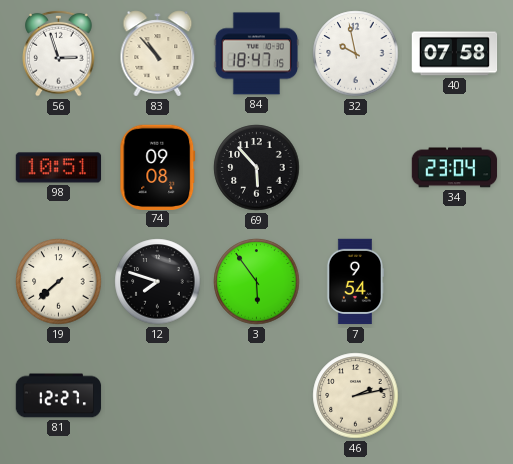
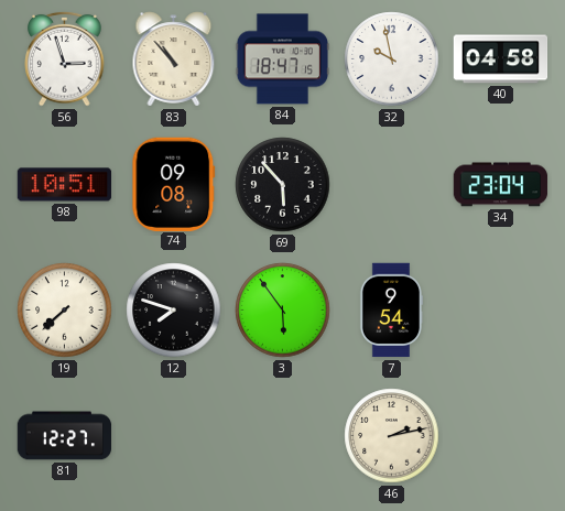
40: 07:58 -> 04:58 (501, 59)
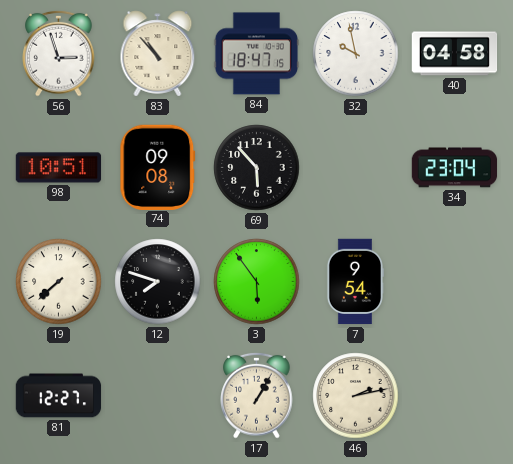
17: none -> 1:05 (257, 395)
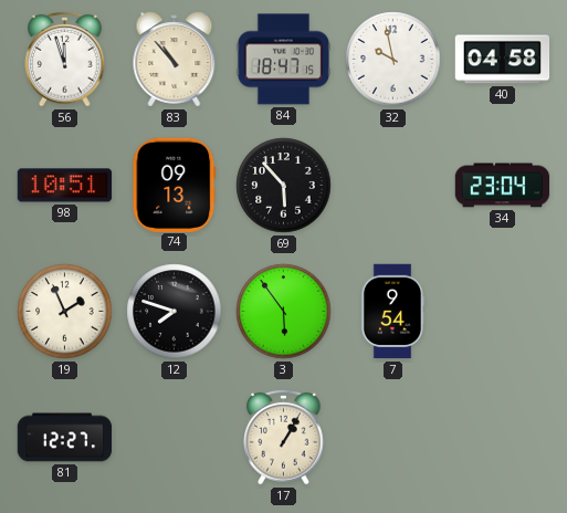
56: 2:57 -> 11:57 (65, 59)
74: 09:08 -> 09:13 (175, 185)
19: 7:38 -> 1:56 (65, 312)
46: 2:13 -> none (356, 396)
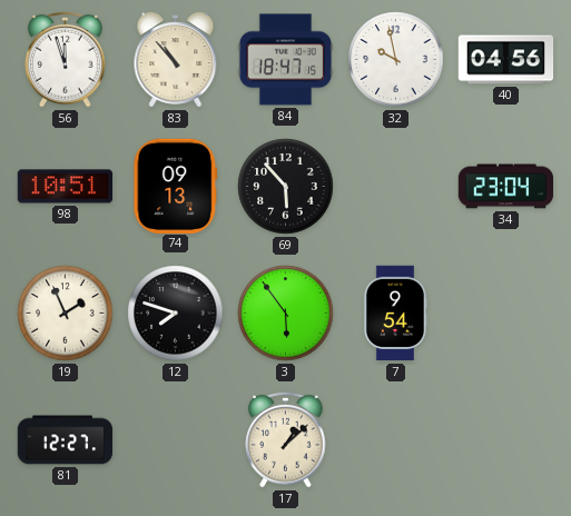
40: 04:58 -> 04:56 (506, 60)
17: 1:05 -> 1:08 (286, 439)
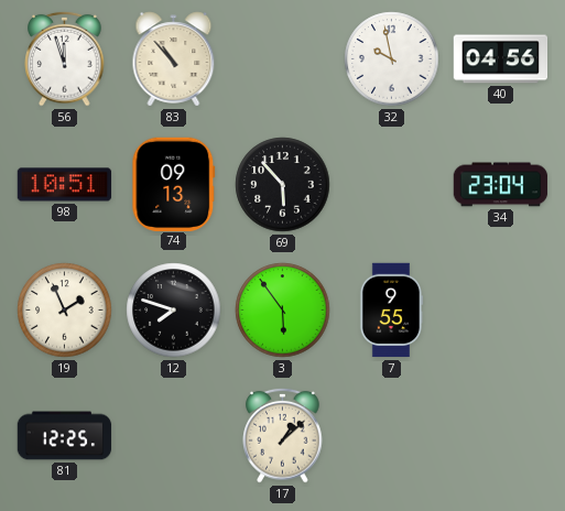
84: 18:47 -> none (286, 60)
7: 9:54 -> 9:55 (391, 311)
81: 12:27 -> 12:25 (65, 436)
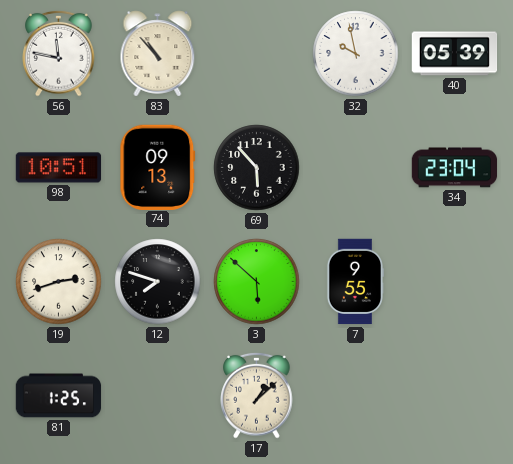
56: 11:57 -> 11:47 (59, 53)
40: 04:56 -> 05:39 (455, 54)
19: 1:56 -> 2:42 (59, 282)
3: 5:54 -> 5:52 (257, 282)
81: 12:25 -> 1:25 (59, 396)
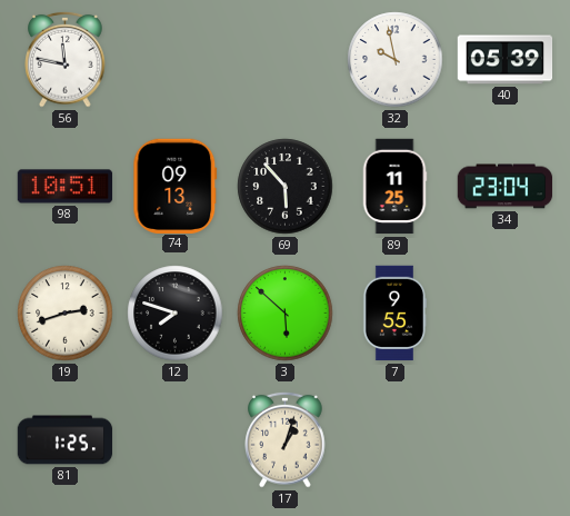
83: 10:53 -> none (158, 54)
89: none -> 11:25 (394, 187)
17: 1:08 -> 1:03 (286, 439)
